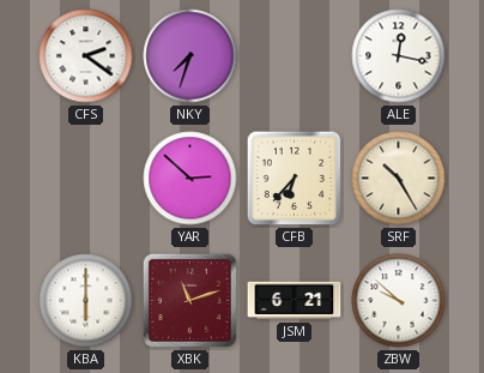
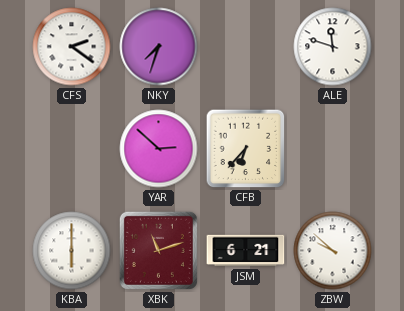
ALE: 12:17 -> 11:48 (333, 47)
SRF: 10:25 -> none (399, 179)
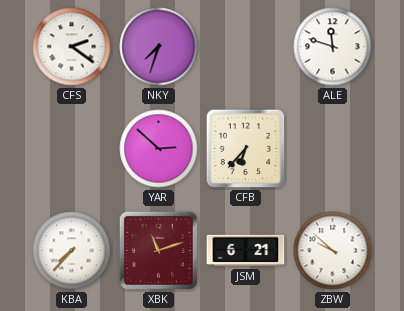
KBA: 6:00 -> 7:37 (72, 251)
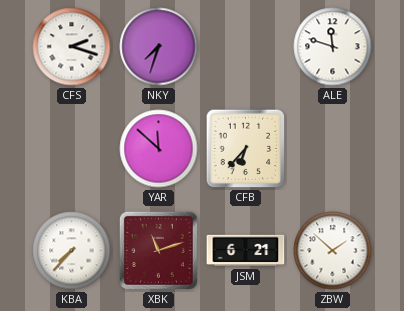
CFS: 2:21 -> 2:18 (72, 47)
YAR: 2:52 -> 11:52 (159, 149)
ZBW: 9:52 -> 1:52 (333, 251)
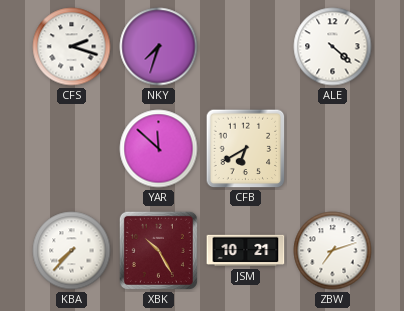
ALE: 11:48 -> 4:22 (333, 47)
CFB: 6:37 -> 6:40 (246, 149)
XBK: 11:12 -> 10:25 (158, 250)
JSM: 6:21 -> 10:21 (246, 251)
ZBW: 1:52 -> 7:12 (333, 251)
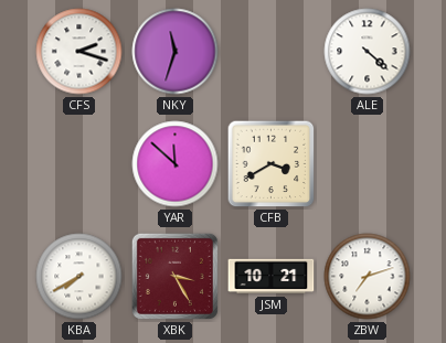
NKY: 7:33 -> 11:33 (176, 52)
CFB: 6:40 -> 3:40 (272, 164)
KBA: 7:37 -> 7:40 (79, 277)
XBK: 10:25 -> 3:25 (174, 276)
